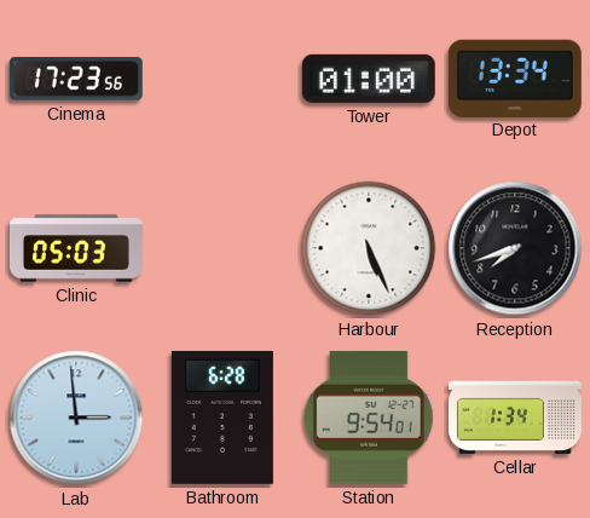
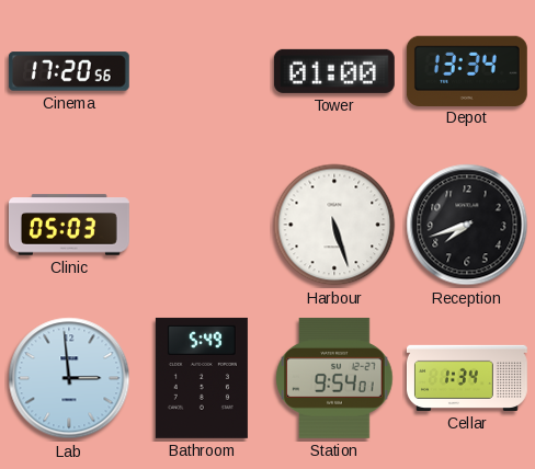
Cinema: 17:23 -> 17:20 (69, 71)
Harbour: 5:26 -> 5:27 (334, 225)
Bathroom: 6:28 -> 5:49 (202, 378)
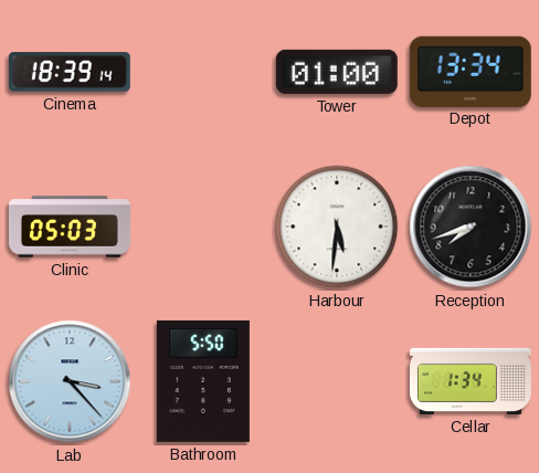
Cinema: 17:20 -> 18:39 (70, 72)
Harbour: 5:27 -> 5:31 (337, 227)
Lab: 2:59 -> 3:23 (70, 381)
Bathroom: 5:49 -> 5:50 (203, 381)
Station: 9:54 -> none (334, 378)
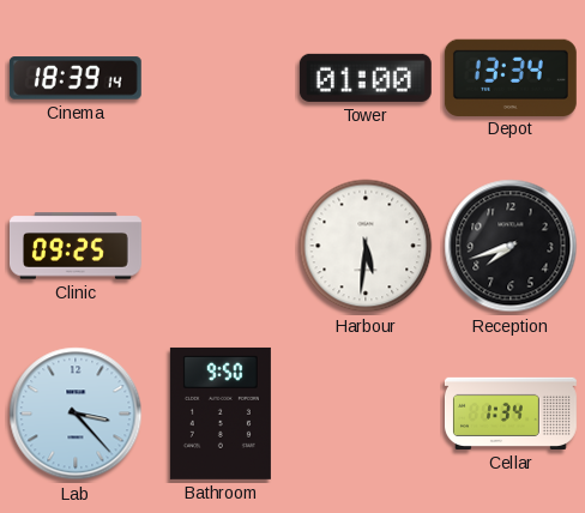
Clinic: 05:03 -> 09:25 (76, 246)
Bathroom: 5:50 -> 9:50 (221, 414)
